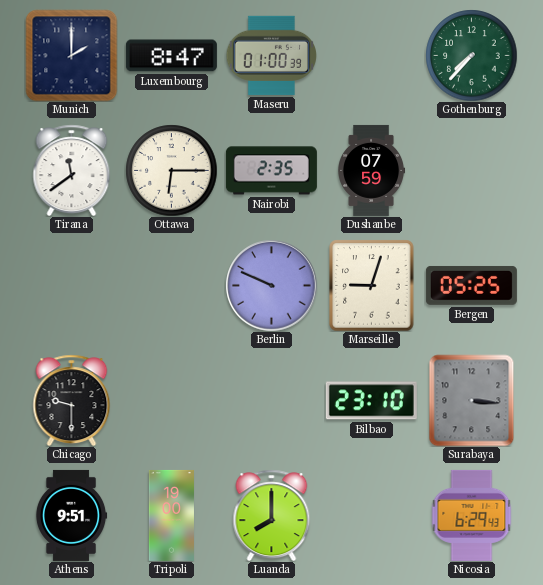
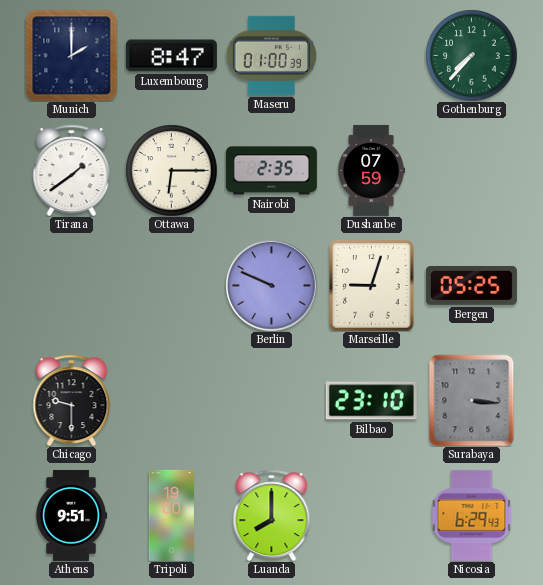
Tirana: 11:39 -> 1:39 (72, 170)
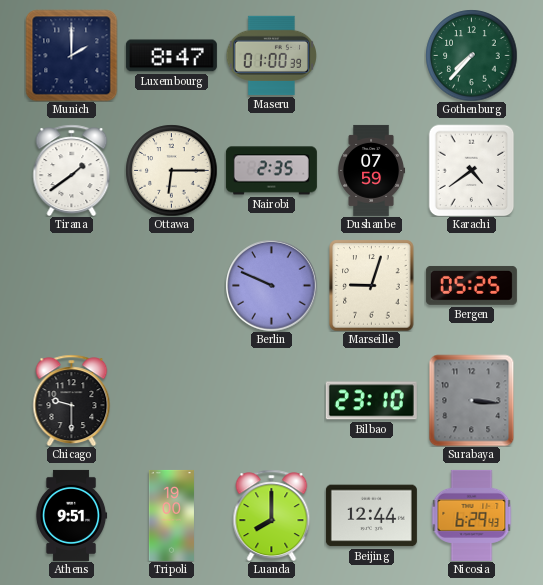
Karachi: none -> 4:39 (472, 170)
Beijing: none -> 12:44 (371, 516)
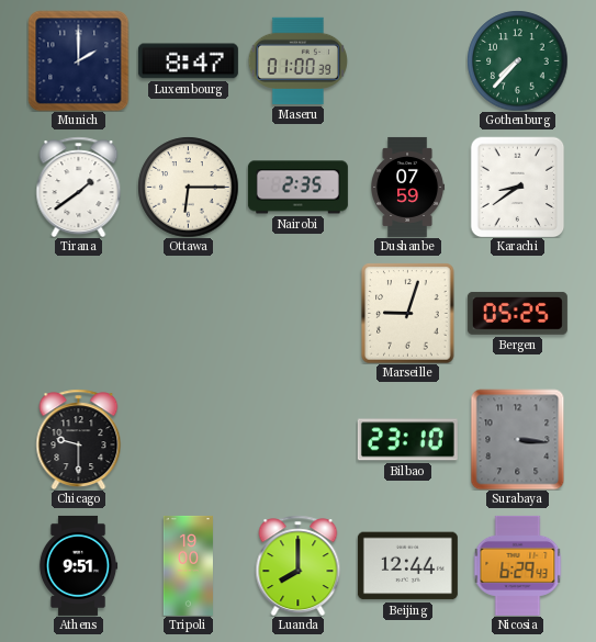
Karachi: 4:39 -> 8:39 (518, 187)
Berlin: 9:49 -> none (271, 285)
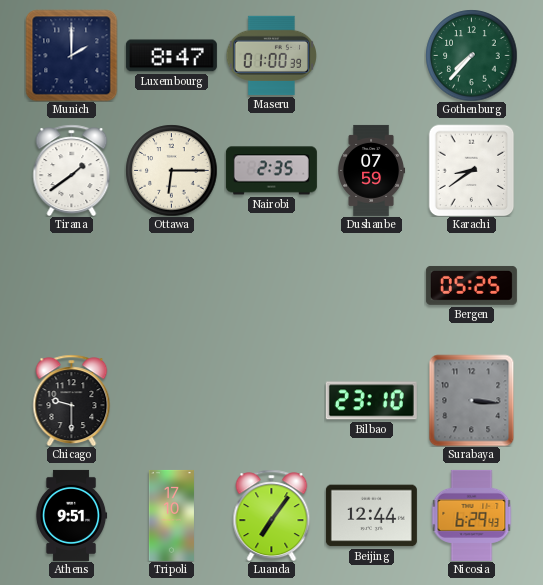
Marseille: 9:03 -> none (408, 313)
Tripoli: 19:00 -> 17:10 (171, 515)
Luanda: 8:00 -> 7:06 (272, 515)
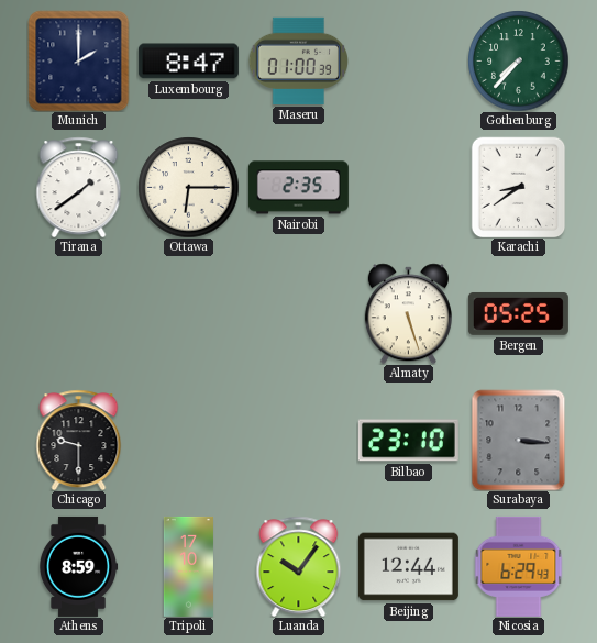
Dushanbe: 07:59 -> none (372, 170)
Almaty: none -> 5:27 (408, 313)
Athens: 9:51 -> 8:59 (78, 566)
Luanda: 7:06 -> 10:06 (299, 566)
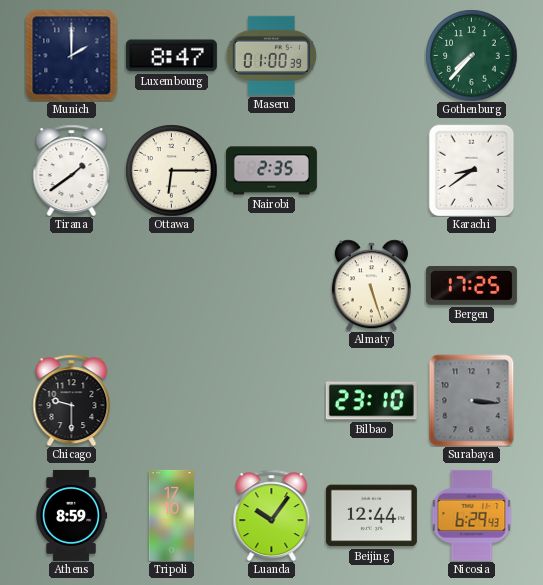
Bergen: 05:25 -> 17:25 (471, 285)
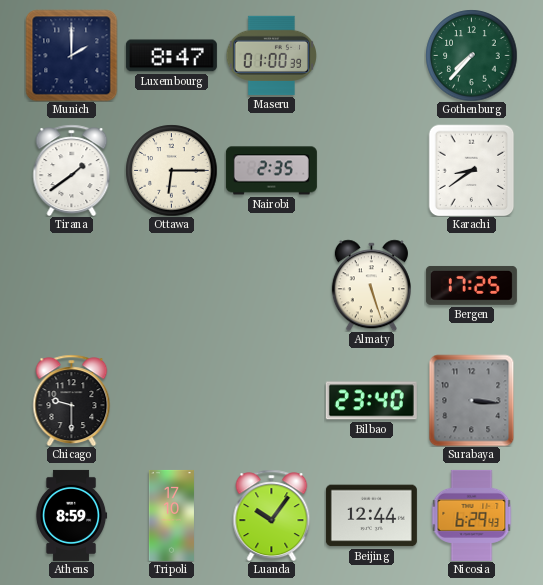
Bilbao: 23:10 -> 23:40 (371, 401)
